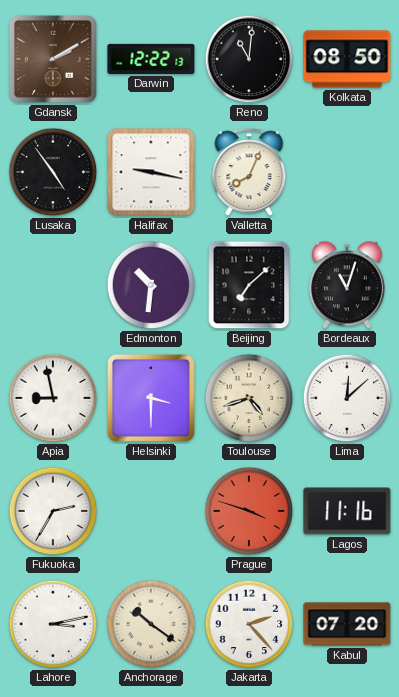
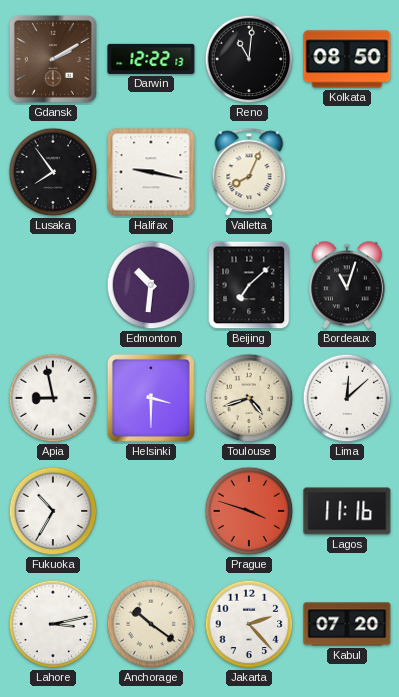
Lusaka: 4:54 -> 7:54 (53, 172)
Fukuoka: 2:35 -> 10:35 (53, 511)
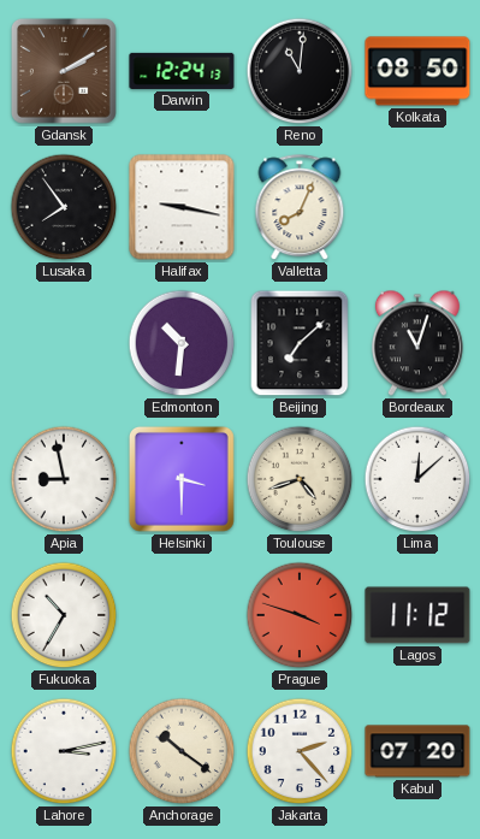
Darwin: 12:22 -> 12:24 (182, 71)
Lagos: 11:16 -> 11:12 (417, 615)
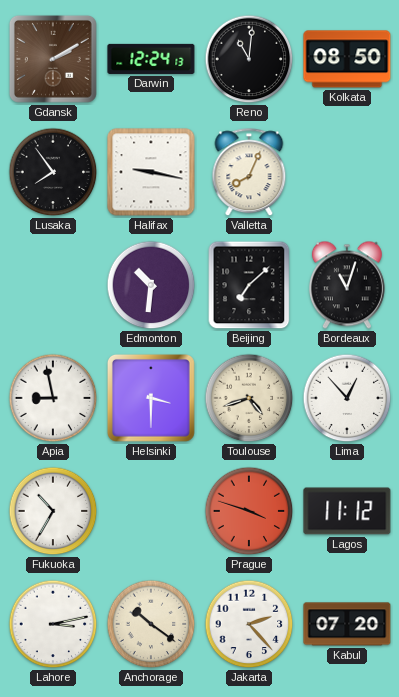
Lima: 12:08 -> 12:53 (347, 398)
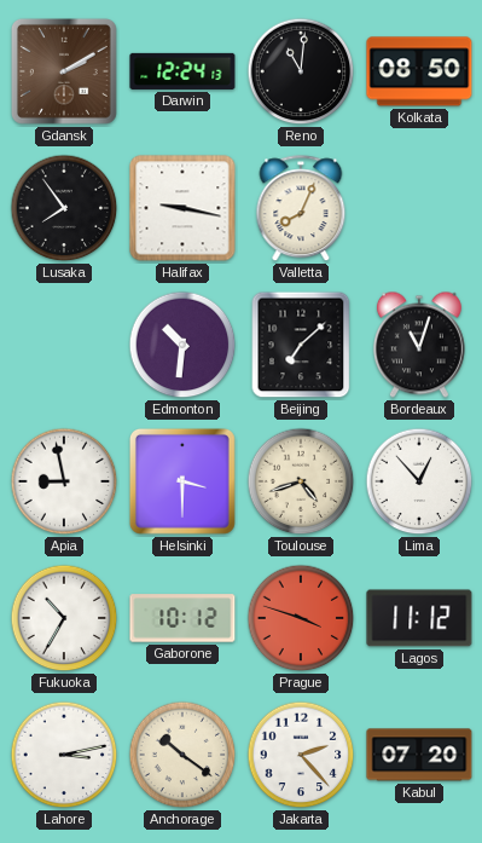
Gaborone: none -> 10:12 (182, 618)
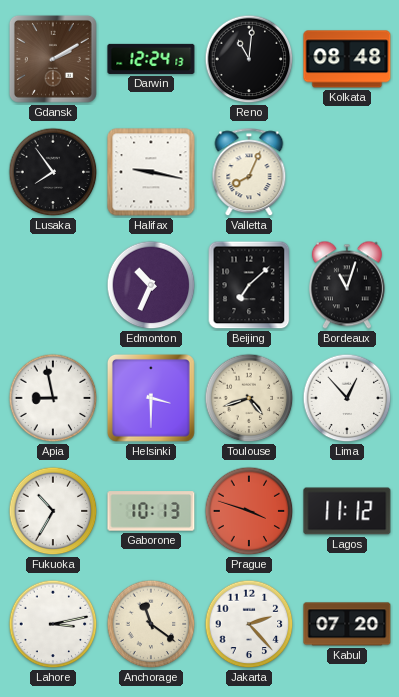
Kolkata: 08:50 -> 08:48 (347, 59)
Edmonton: 10:31 -> 10:34 (151, 285)
Gaborone: 10:12 -> 10:13 (151, 511)
Anchorage: 10:21 -> 11:21 (151, 624)
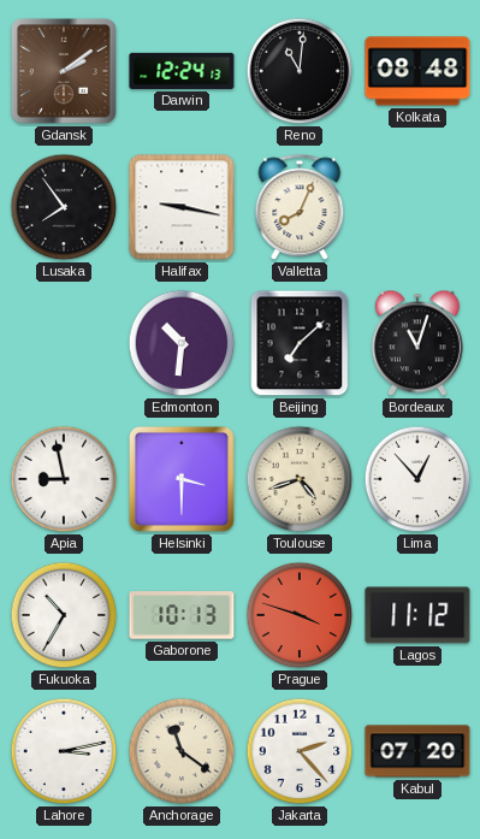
Gdansk: 2:10 -> 2:09 (64, 71)
Edmonton: 10:34 -> 10:31 (182, 343)
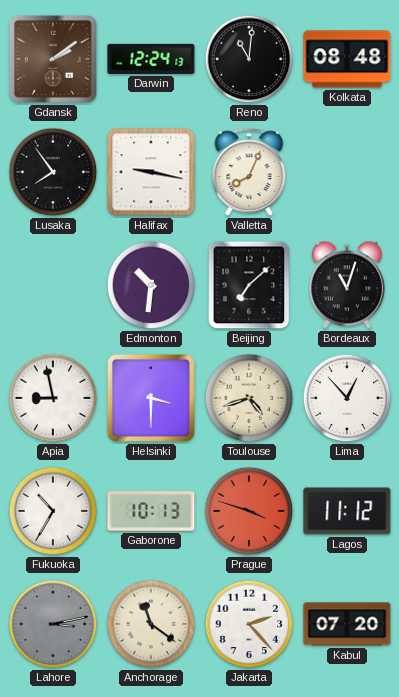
Lahore dial: white -> grey (53, 624)
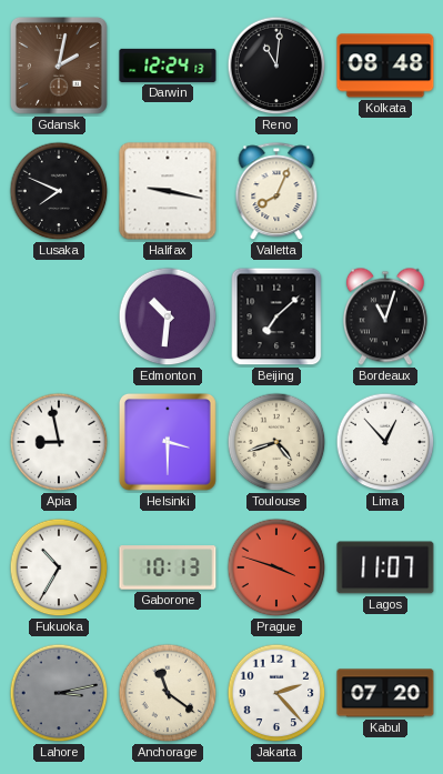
Gdansk: 2:09 -> 2:02 (59, 66)
Lusaka: 7:54 -> 7:49 (59, 191)
Lagos: 11:12 -> 11:07 (385, 567)
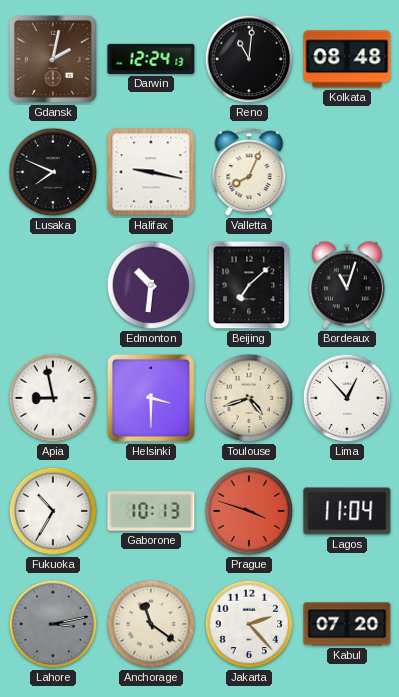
Lagos: 11:07 -> 11:04 (347, 511)
